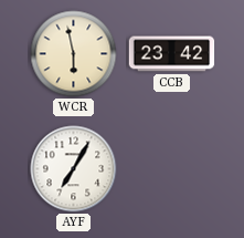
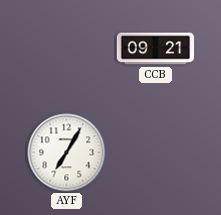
WCR: 5:58 -> none (74, 54)
CCB: 23:42 -> 09:21 (156, 49)
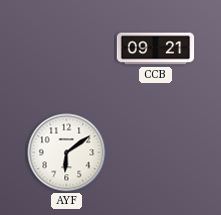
AYF: 7:05 -> 6:09 (67, 153)
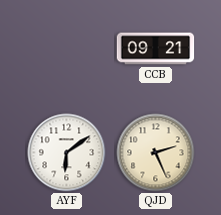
QJD: none -> 2:26 (156, 153)
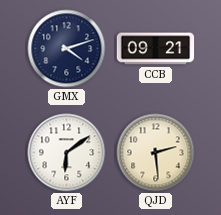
GMX: none -> 4:12 (67, 49)
QJD: 2:26 -> 2:29 (156, 153)
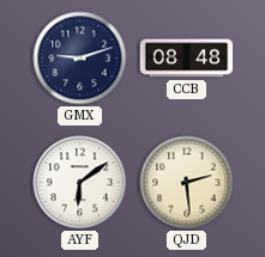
GMX: 4:12 -> 9:12 (80, 59)
CCB: 09:21 -> 08:48 (187, 59)
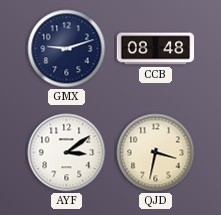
AYF: 6:09 -> 3:09 (67, 153)
QJD: 2:29 -> 3:32 (156, 153)
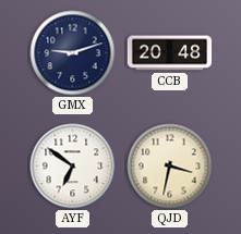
CCB: 08:48 -> 20:48 (170, 53)
AYF: 3:09 -> 6:51 (73, 167)
